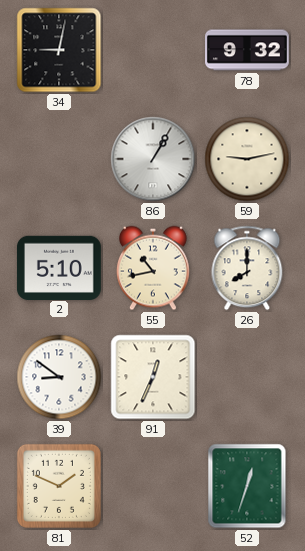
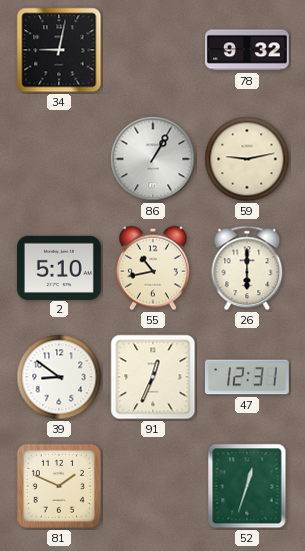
26: 8:00 -> 6:00 (247, 268)
47: none -> 12:31 (247, 377)
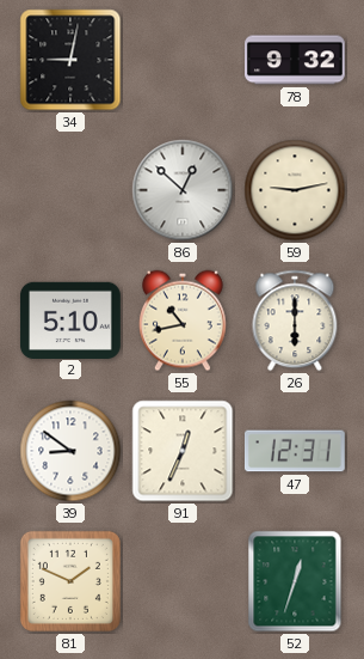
86: 1:05 -> 12:52 (183, 190)
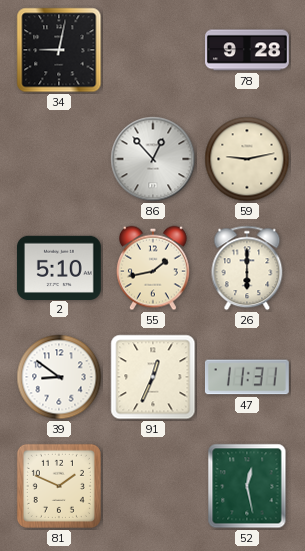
78: 9:32 -> 9:28 (248, 50)
86: 12:52 -> 12:53 (153, 159)
55: 10:43 -> 1:43 (153, 268)
47: 12:31 -> 11:31 (247, 377)
52: 12:33 -> 12:28 (247, 486)
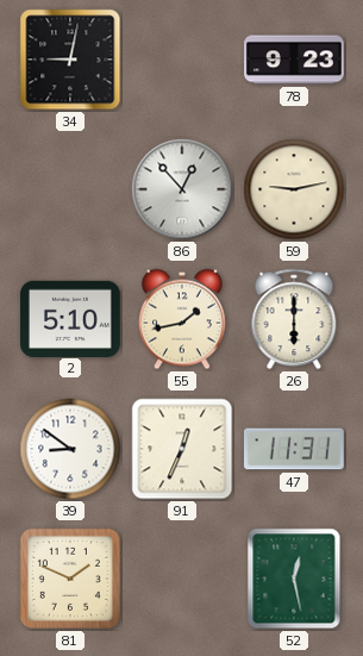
78: 9:28 -> 9:23 (295, 60)
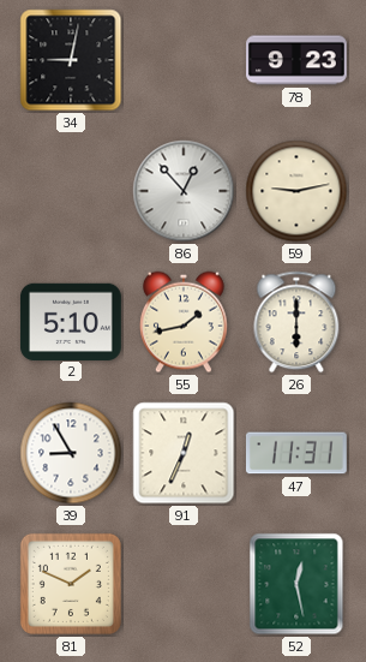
39: 8:51 -> 8:55 (71, 453)
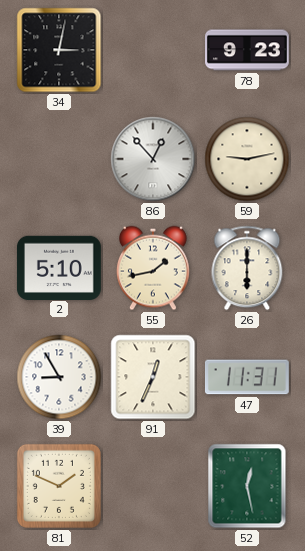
34: 9:02 -> 3:02 (59, 50)
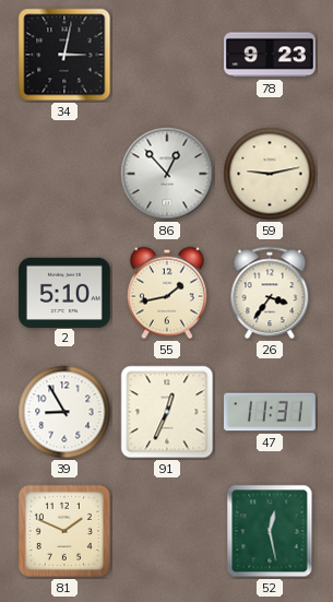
26: 6:00 -> 3:36 (270, 293)
